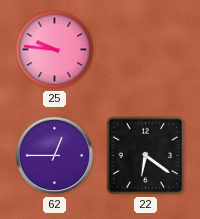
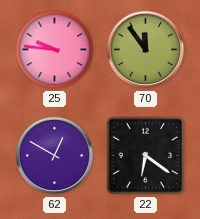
70: none -> 11:54 (146, 50)
62: 12:45 -> 12:50 (55, 156)
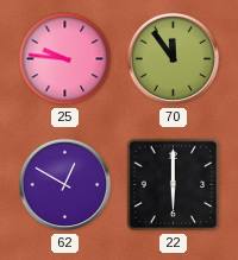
22: 6:21 -> 6:00 (174, 185)
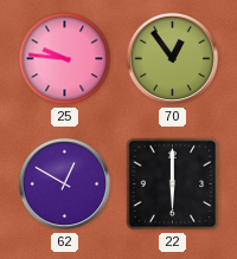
70: 11:54 -> 12:54 (173, 59)
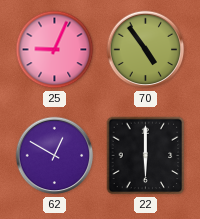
25: 9:46 -> 9:04 (55, 50)
70: 12:54 -> 4:54 (146, 50)
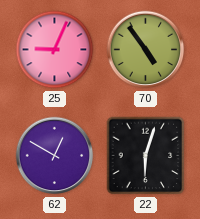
22: 6:00 -> 6:03 (146, 156)
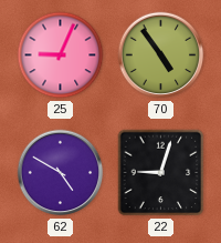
62: 12:50 -> 4:50 (61, 173)
22: 6:03 -> 9:03 (161, 173)
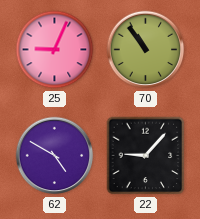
70: 4:54 -> 10:54 (146, 50)
22: 9:03 -> 9:07 (146, 156)
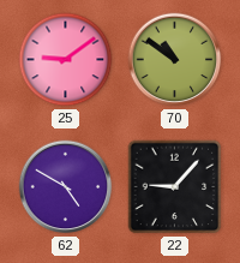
25: 9:04 -> 9:09 (66, 60)
70: 10:54 -> 10:51 (175, 60)
